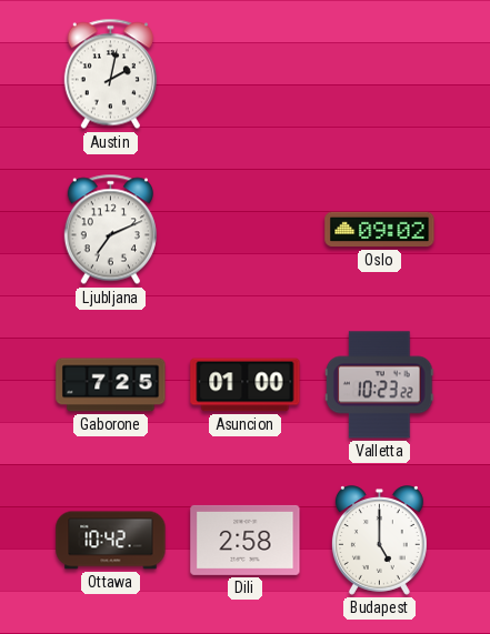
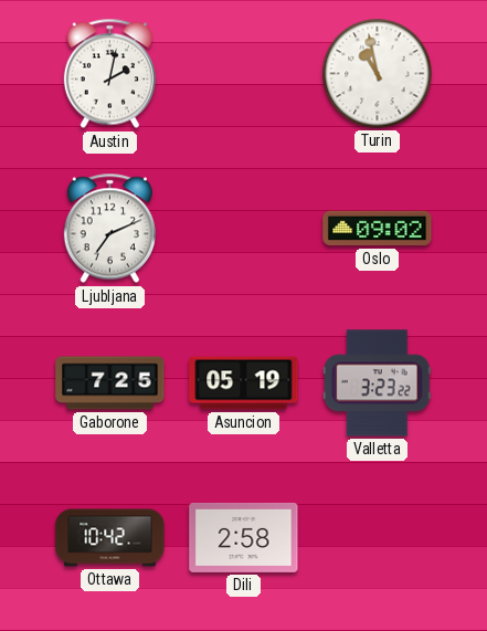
Turin: none -> 10:58 (378, 74)
Asuncion: 01:00 -> 05:19 (244, 383)
Valletta: 10:23 -> 3:23 (378, 383)
Budapest: 5:00 -> none (379, 541)
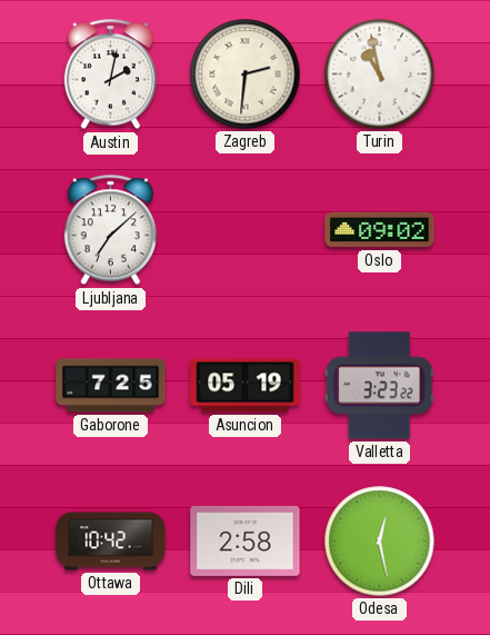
Zagreb: none -> 2:31 (246, 75)
Ljubljana: 7:11 -> 7:08 (110, 230)
Odesa: none -> 12:28 (380, 542)
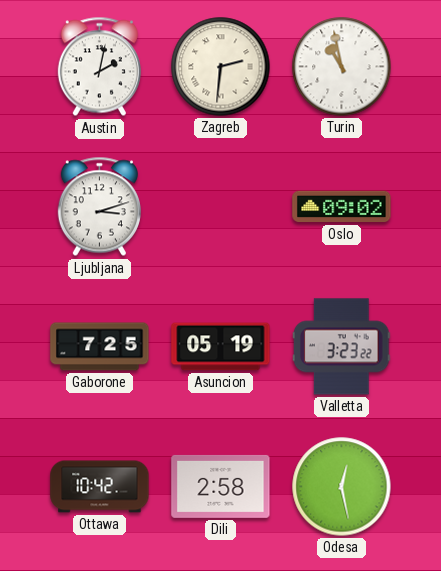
Ljubljana: 7:08 -> 3:12 (99, 207)
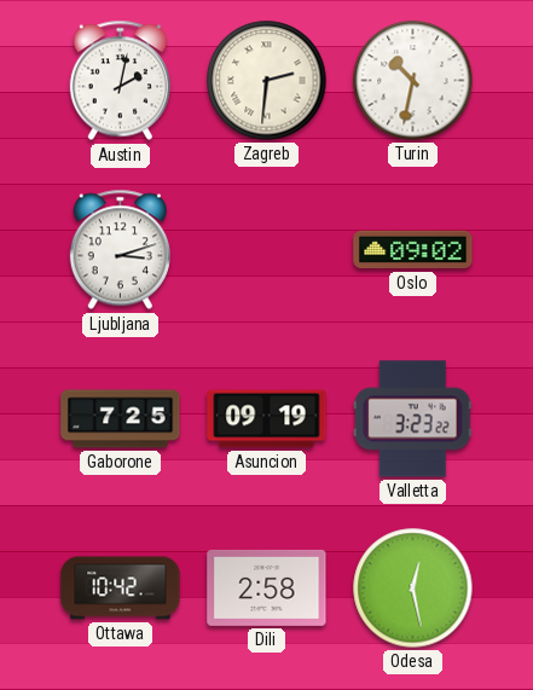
Turin: 10:58 -> 10:32 (413, 81)
Asuncion: 05:19 -> 09:19 (267, 419)
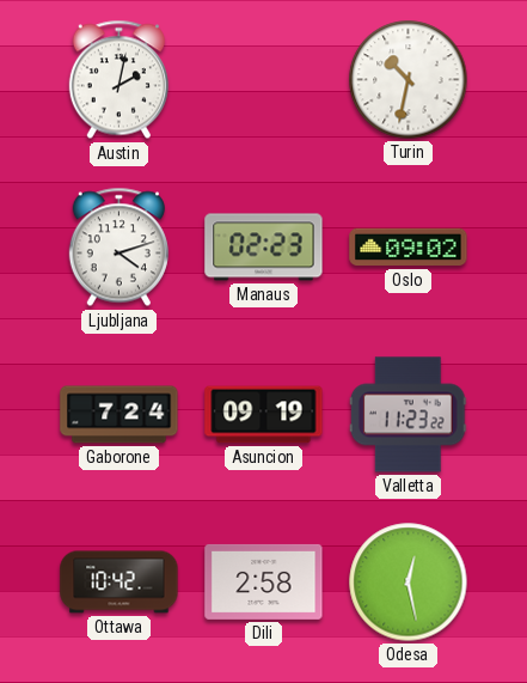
Zagreb: 2:31 -> none (267, 81)
Ljubljana: 3:12 -> 4:12 (118, 248)
Manaus: none -> 02:23 (264, 248)
Gaborone: 7:25 -> 7:24 (120, 415)
Valletta: 3:23 -> 11:23 (409, 415)
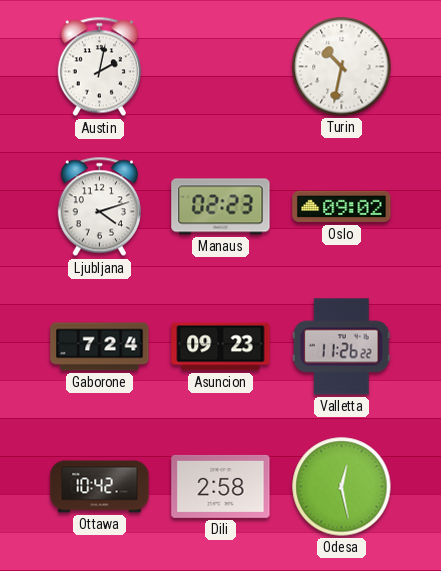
Asuncion: 09:19 -> 09:23 (221, 347)
Valletta: 11:23 -> 11:26 (342, 347)
